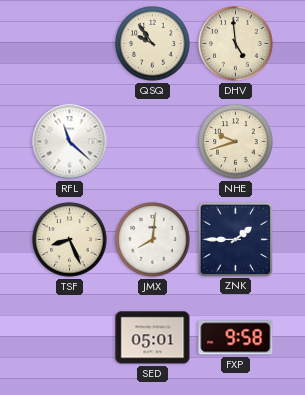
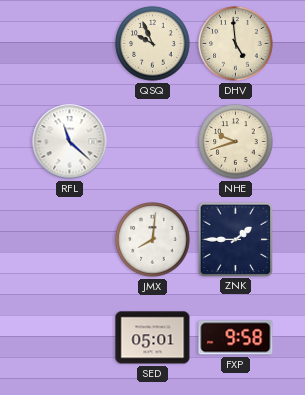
QSQ: 9:54 -> 9:56 (153, 44)
TSF: 8:26 -> none (70, 240)
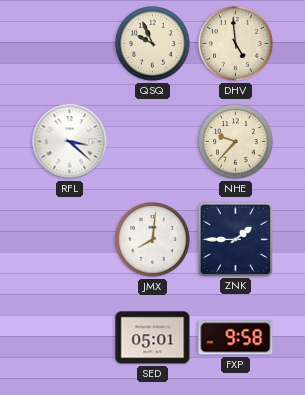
RFL: 11:22 -> 3:22 (70, 142)
NHE: 9:42 -> 9:37 (236, 142)
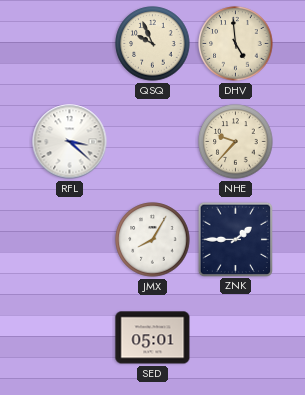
JMX: 8:01 -> 8:05 (153, 240)
FXP: 9:58 -> none (236, 338)
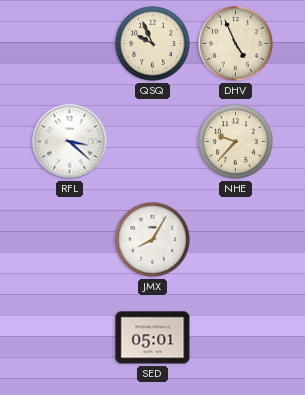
DHV: 4:59 -> 4:56 (236, 44)
ZNK: 1:45 -> none (235, 239)
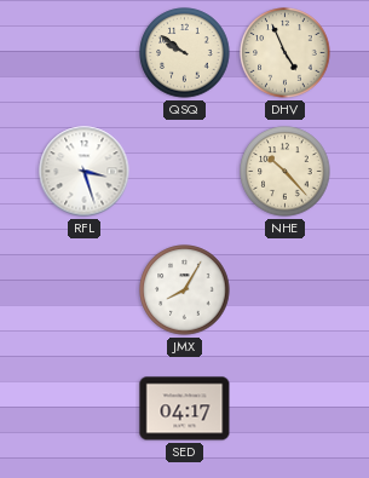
QSQ: 9:56 -> 9:51 (185, 53)
RFL: 3:22 -> 3:27 (85, 172)
NHE: 9:37 -> 10:23 (286, 172)
SED: 05:01 -> 04:17 (185, 409)
